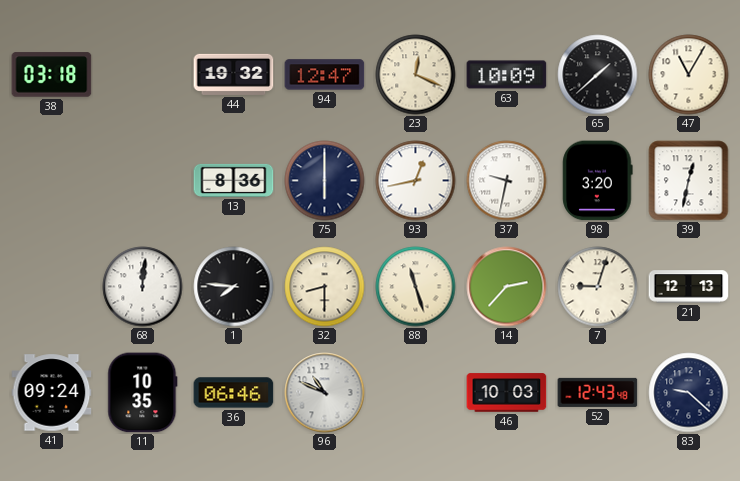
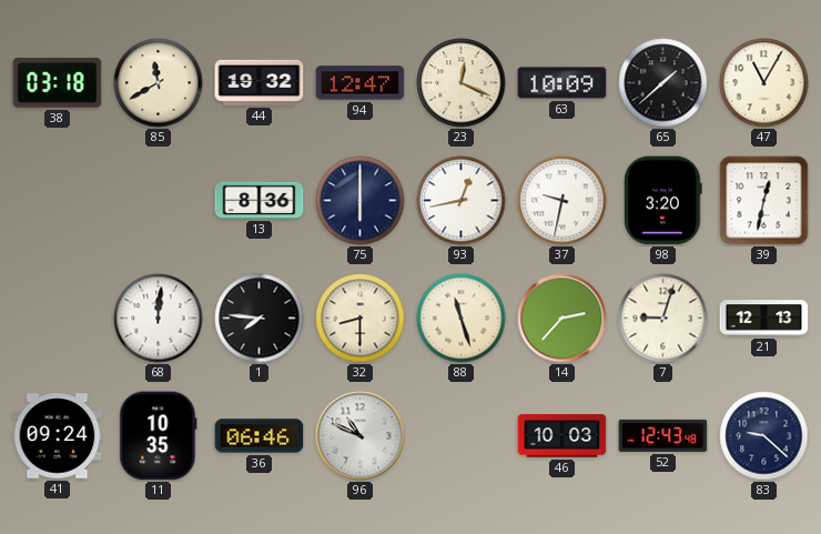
85: none -> 11:40 (159, 83)
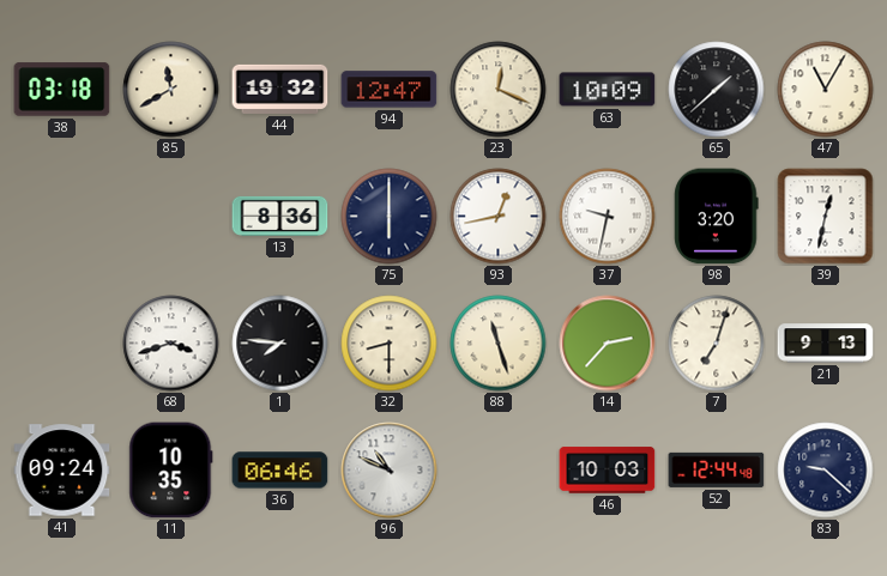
68: 12:01 -> 3:42 (171, 344)
7: 9:03 -> 7:03 (717, 344)
21: 12:13 -> 9:13 (826, 344)
52: 12:43 -> 12:44 (717, 469)
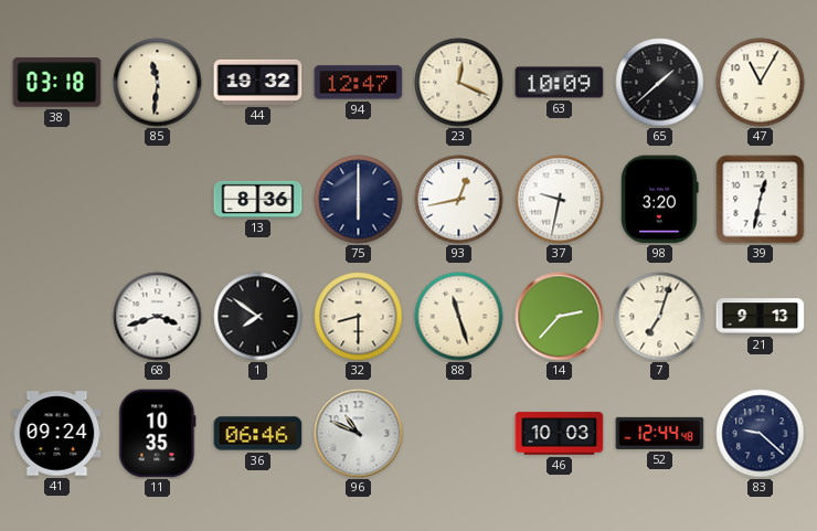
85: 11:40 -> 11:31 (158, 83)
1: 7:46 -> 7:51 (258, 317)
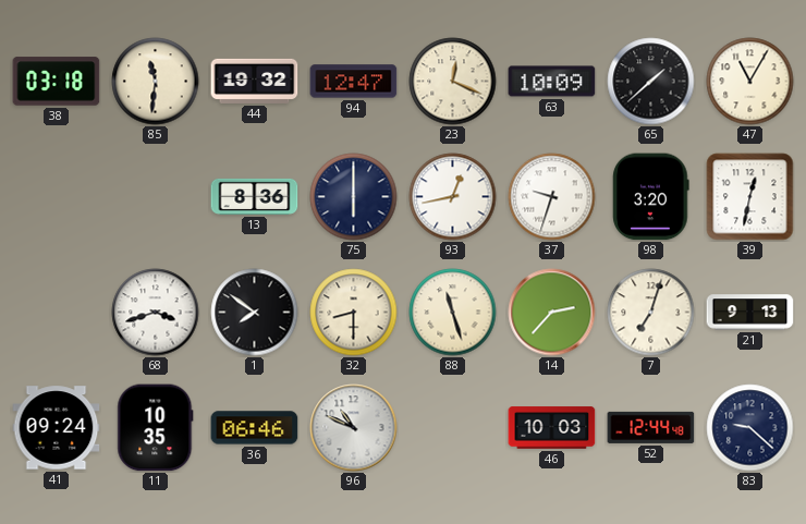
37: 9:32 -> 9:33 (552, 197)
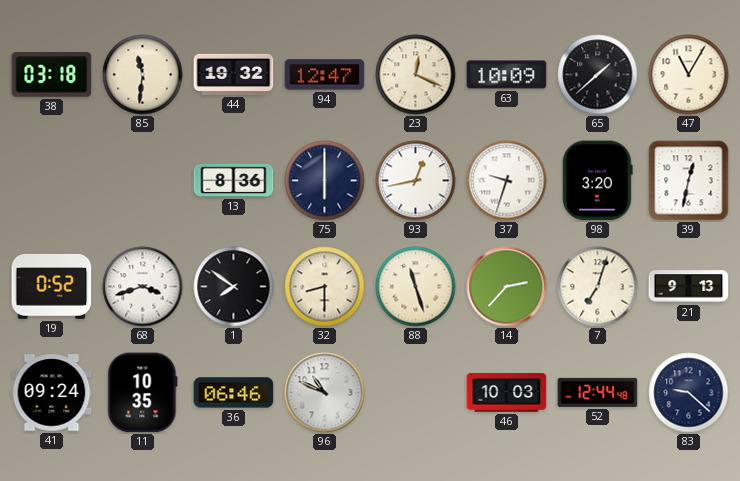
19: none -> 0:52 (52, 286)
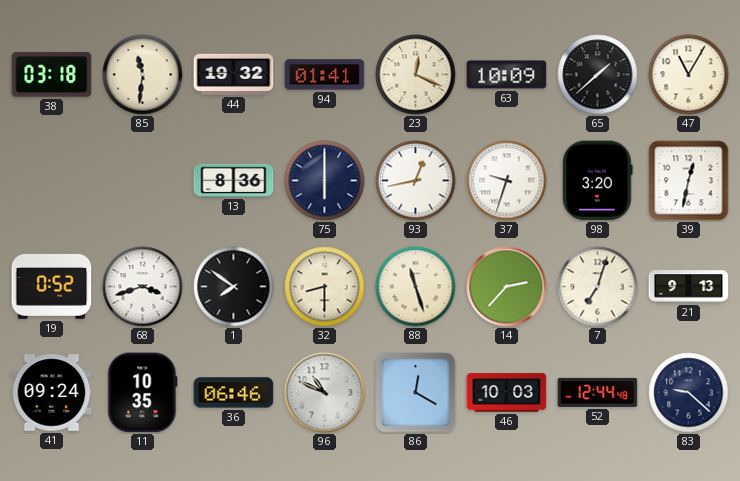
94: 12:47 -> 01:41 (325, 75)
86: none -> 12:20 (416, 393)
